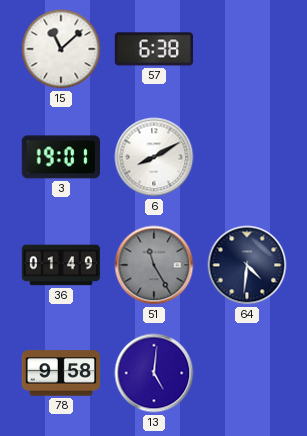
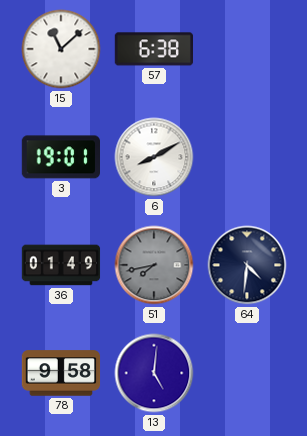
51: 11:25 -> 7:43 (154, 265)
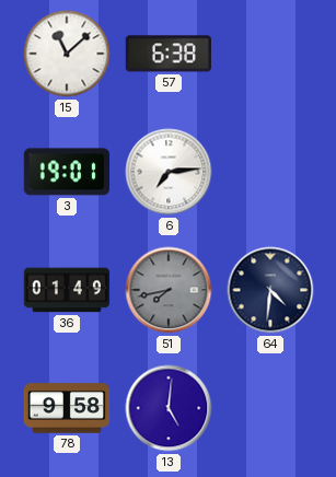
6: 8:10 -> 7:14 (169, 172)
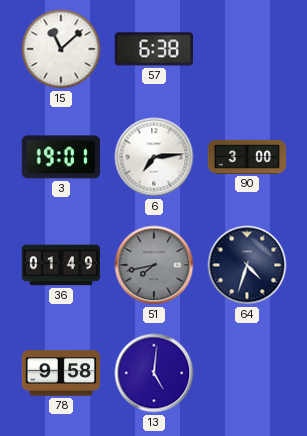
90: none -> 3:00 (247, 157)
64: 4:31 -> 4:33 (247, 265)
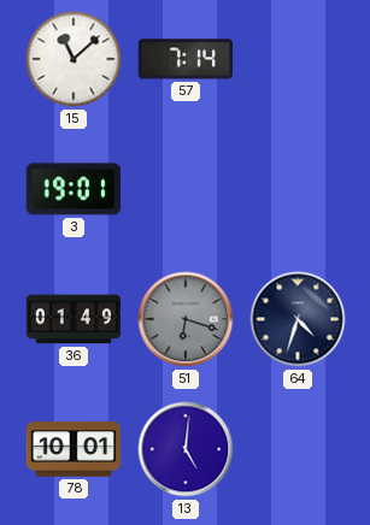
57: 6:38 -> 7:14 (184, 59)
6: 7:14 -> none (154, 157)
90: 3:00 -> none (247, 157)
51: 7:43 -> 6:18 (186, 319)
78: 9:58 -> 10:01 (74, 449)
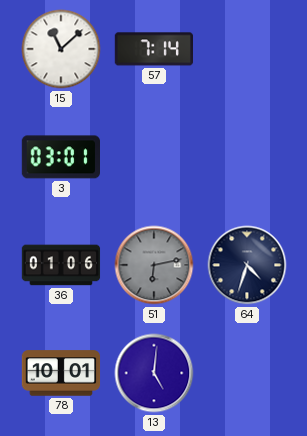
3: 19:01 -> 03:01 (60, 157)
36: 01:49 -> 01:06 (61, 265)
51: 6:18 -> 6:13 (154, 265)
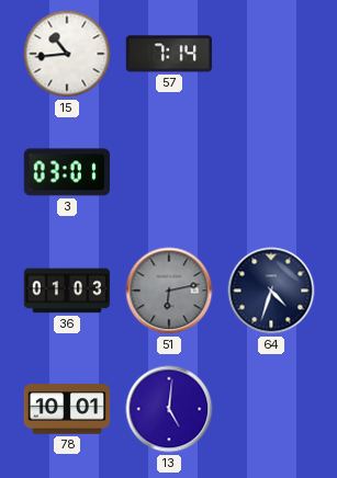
15: 11:08 -> 10:44 (67, 54)
36: 01:06 -> 01:03 (67, 291)
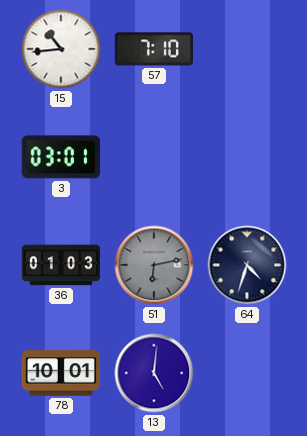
57: 7:14 -> 7:10 (153, 49)
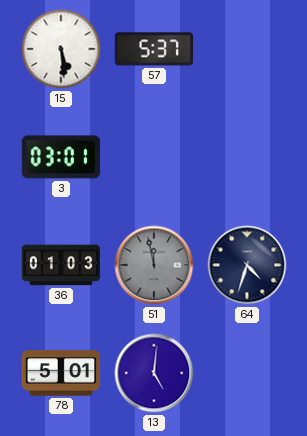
15: 10:44 -> 5:29 (61, 49)
57: 7:10 -> 5:37 (153, 49)
51: 6:13 -> 11:58 (154, 265)
78: 10:01 -> 5:01 (61, 373)
